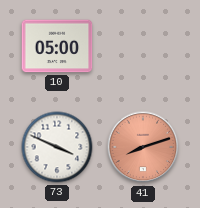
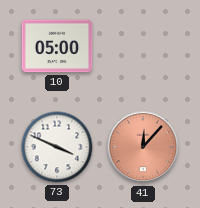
41: 8:12 -> 12:07 (143, 147)
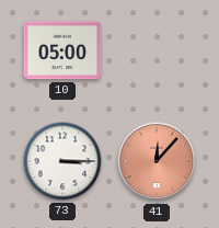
73: 3:49 -> 3:15 (62, 161)
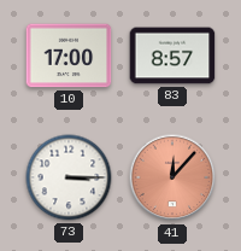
10: 05:00 -> 17:00 (69, 56)
83: none -> 8:57 (172, 56)
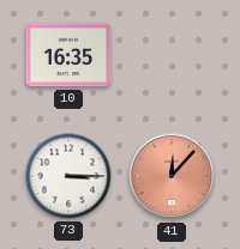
10: 17:00 -> 16:35 (68, 55)
83: 8:57 -> none (172, 56)
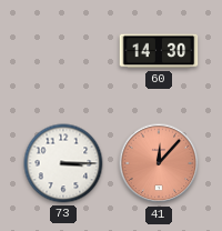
10: 16:35 -> none (68, 55)
60: none -> 14:30 (159, 51)
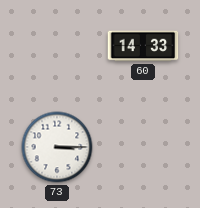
60: 14:30 -> 14:33 (143, 46)
41: 12:07 -> none (159, 163)
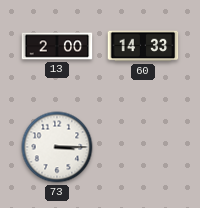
13: none -> 2:00 (57, 46)
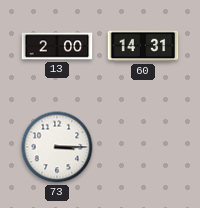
60: 14:33 -> 14:31 (143, 46)
